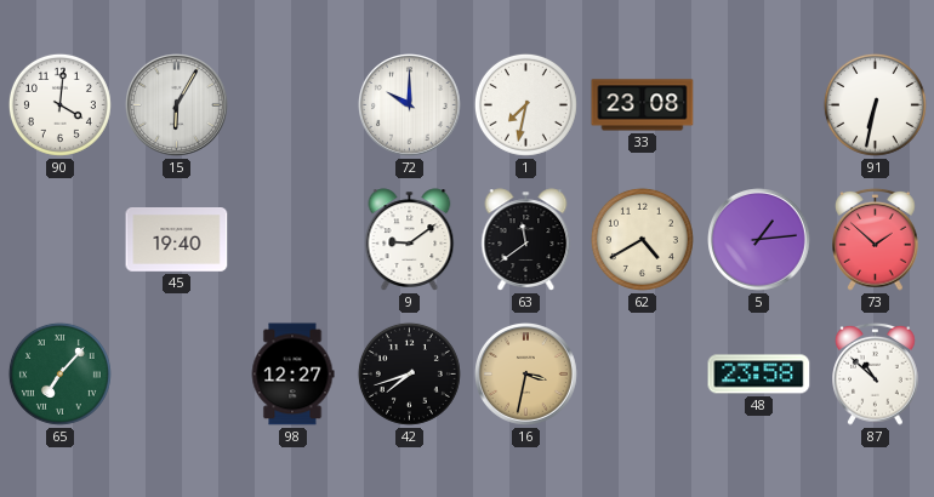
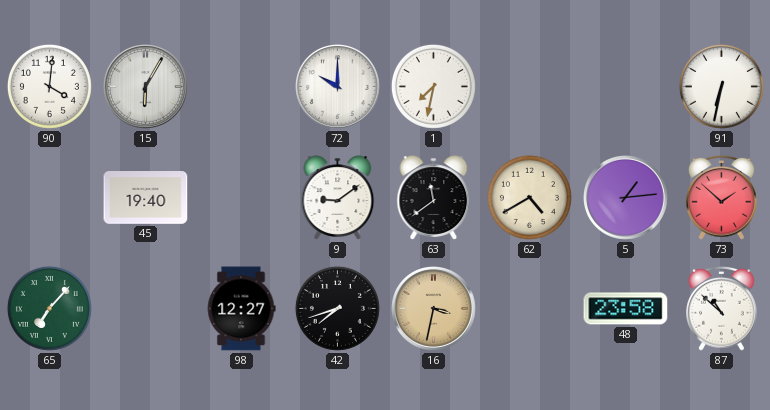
33: 23:08 -> none (643, 105)
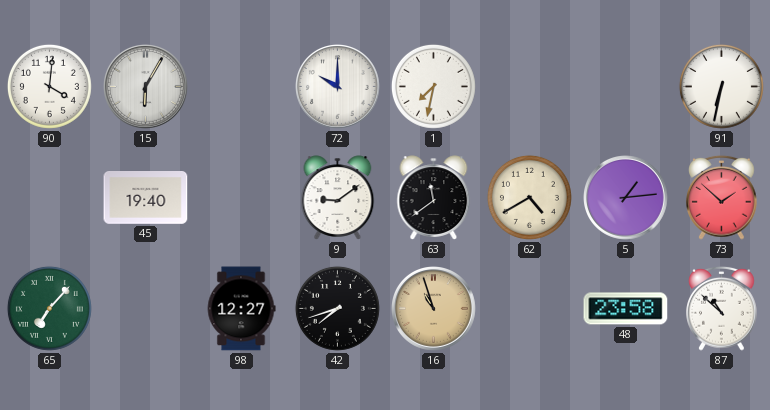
16: 3:32 -> 10:57 (434, 309)
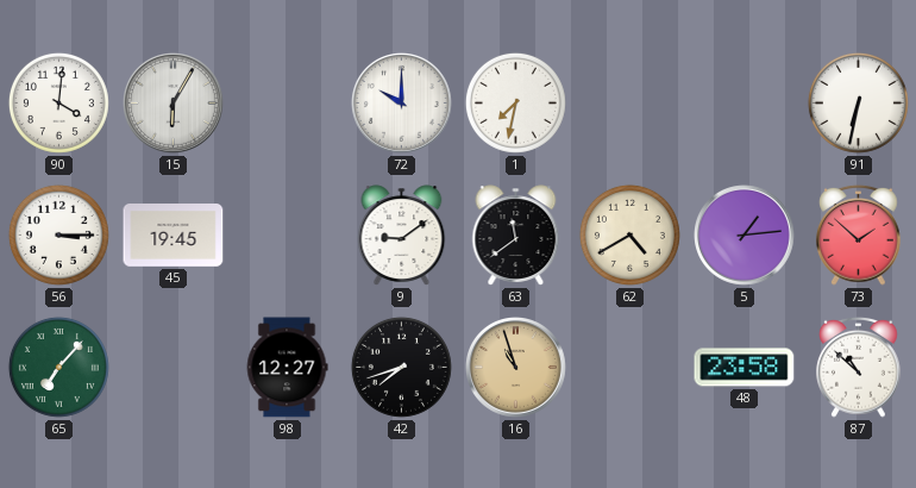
56: none -> 3:15 (58, 234)
45: 19:40 -> 19:45 (174, 236)
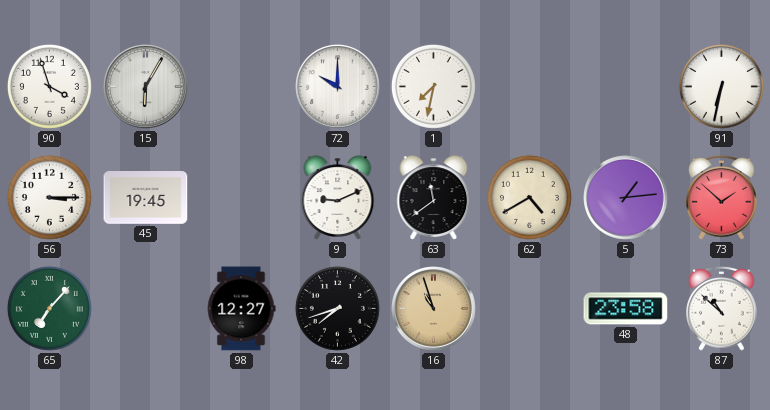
90: 4:01 -> 3:57 (49, 86)
9: 9:09 -> 9:11 (338, 198)
